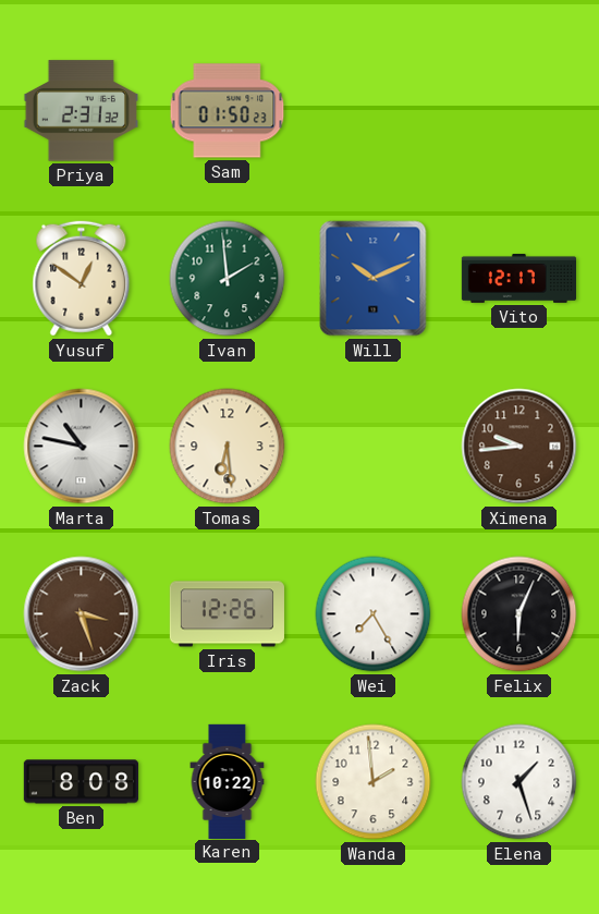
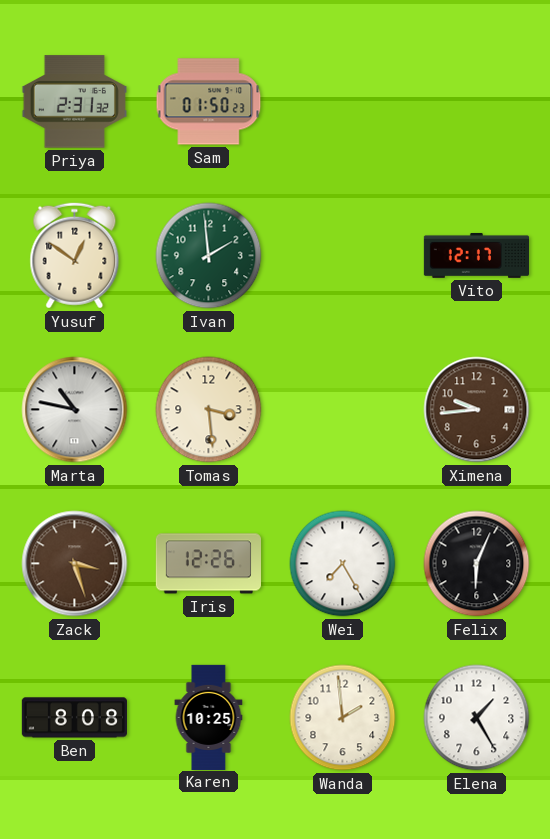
Will: 10:11 -> none (374, 279)
Tomas: 6:29 -> 3:29 (209, 410)
Karen: 10:22 -> 10:25 (209, 717)
Elena: 1:27 -> 1:25 (477, 718)
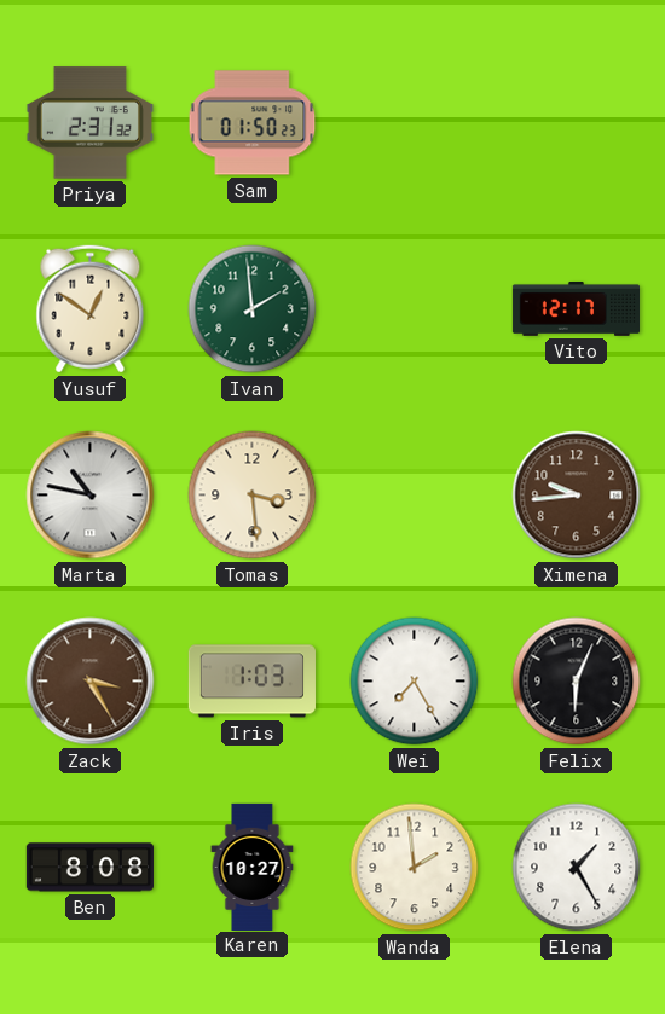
Zack: 3:27 -> 3:25 (91, 682)
Iris: 12:26 -> 1:03 (251, 682)
Karen: 10:25 -> 10:27 (253, 867)
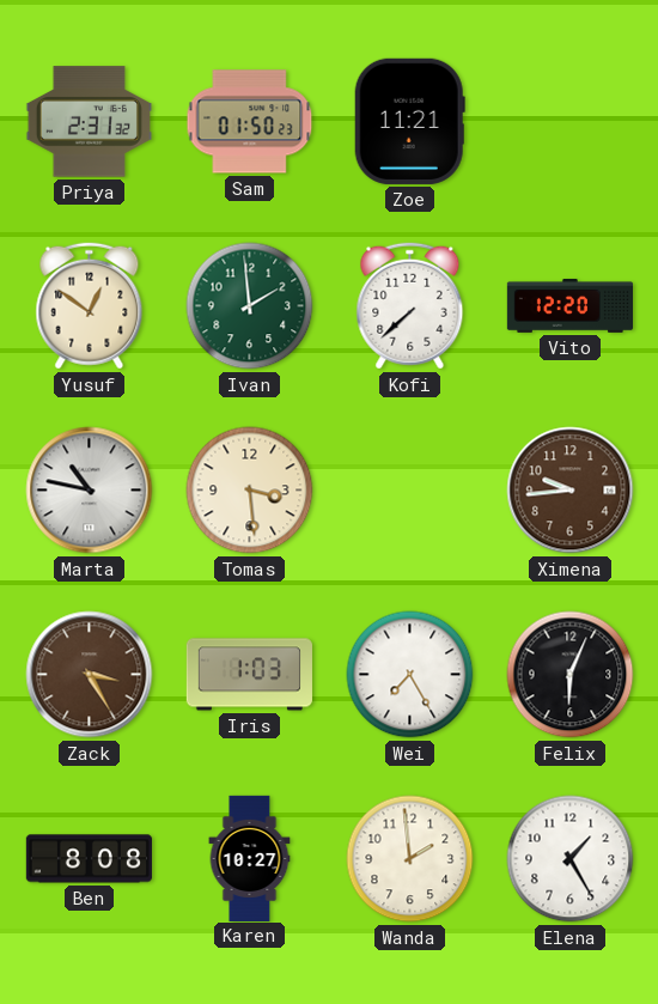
Zoe: none -> 11:21 (409, 121)
Kofi: none -> 7:38 (410, 306)
Vito: 12:17 -> 12:20 (569, 305)
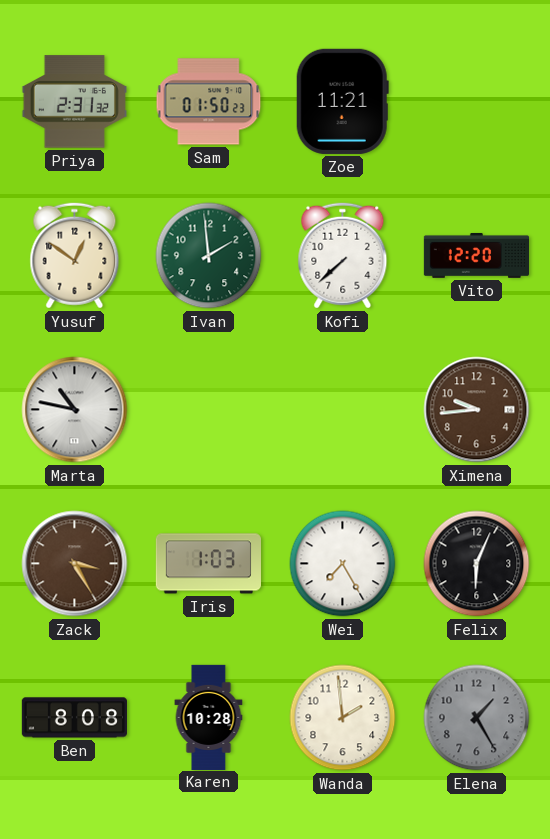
Tomas: 3:29 -> none (250, 491)
Karen: 10:27 -> 10:28 (209, 717)
Elena dial: white -> grey (477, 718)
